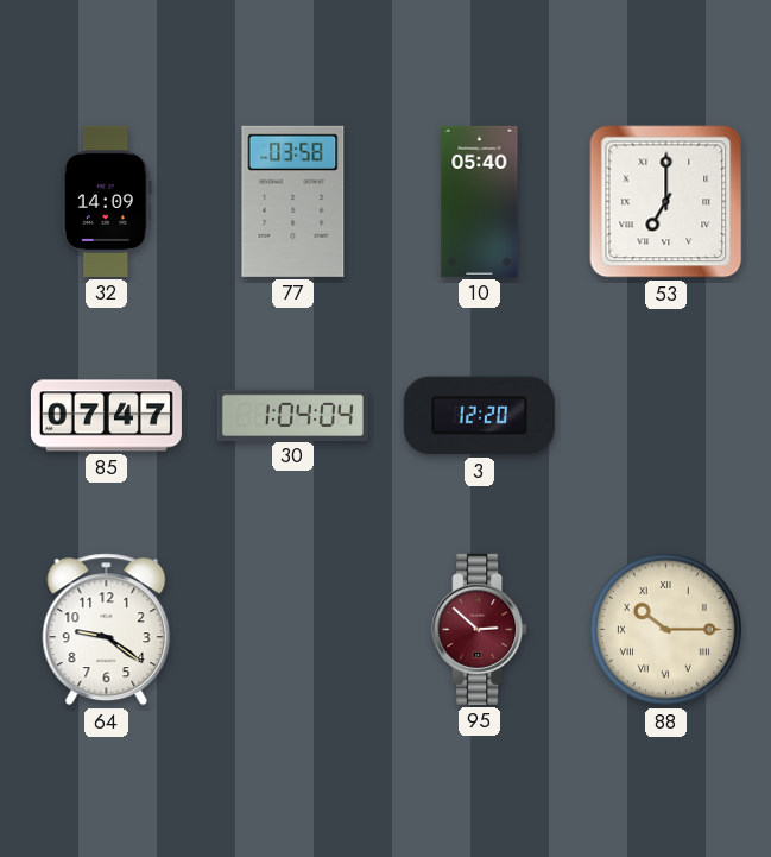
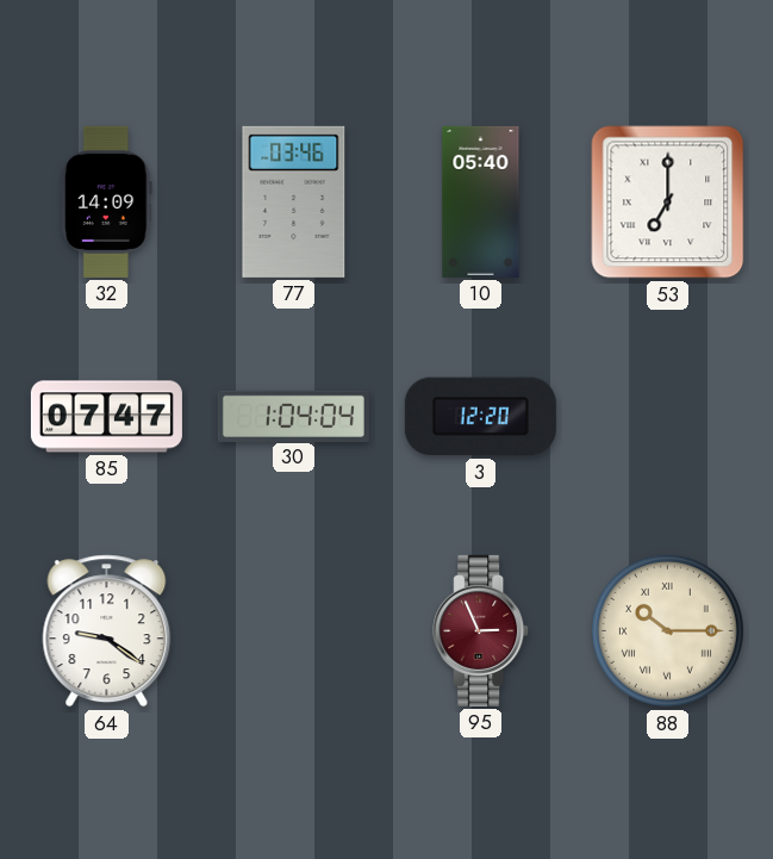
77: 03:58 -> 03:46 (294, 201)
95: 2:52 -> 2:56 (481, 630)
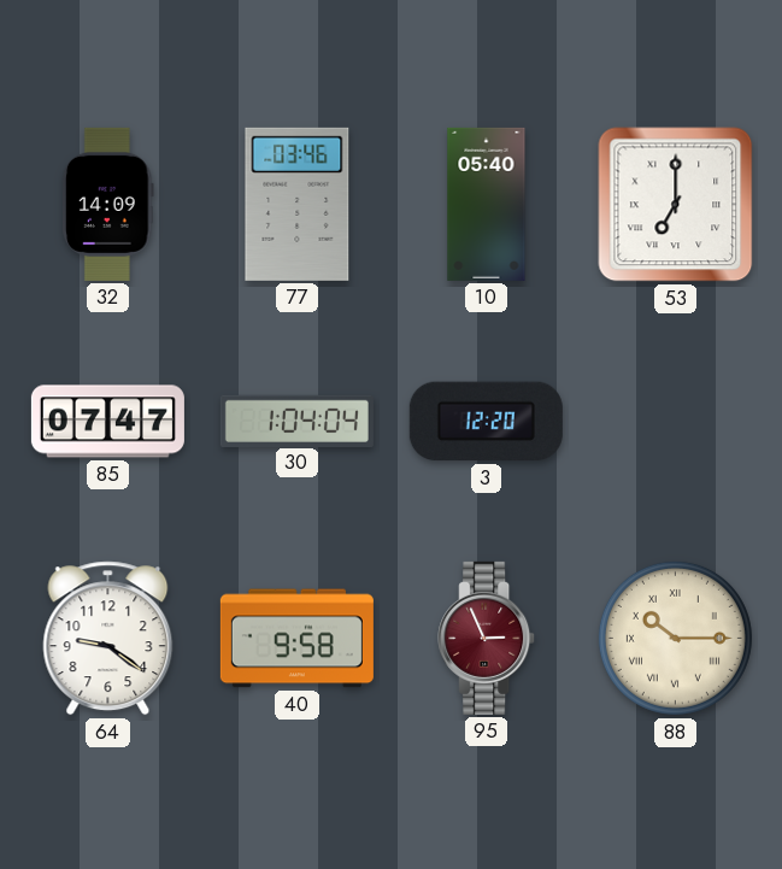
40: none -> 9:58 (296, 639)
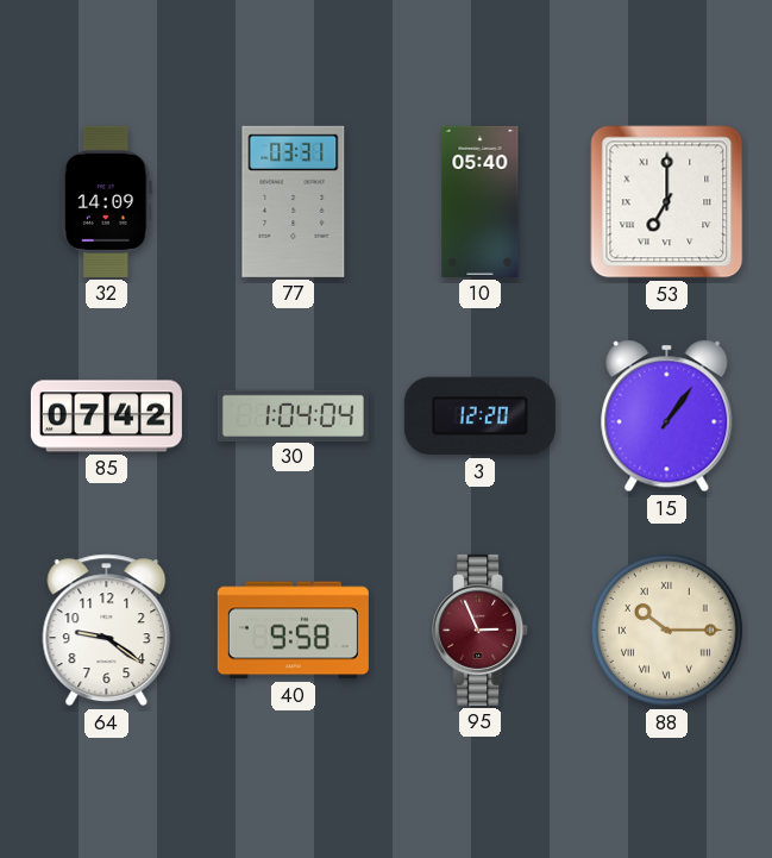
77: 03:46 -> 03:31 (294, 201)
85: 07:47 -> 07:42 (106, 417)
15: none -> 1:06 (667, 417)
